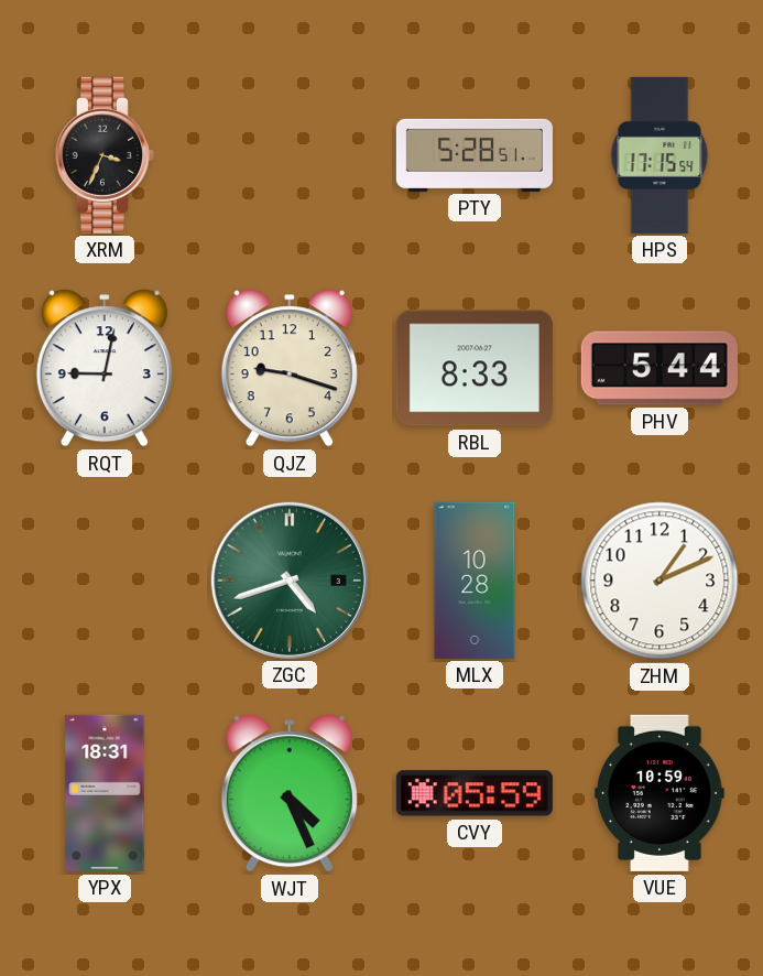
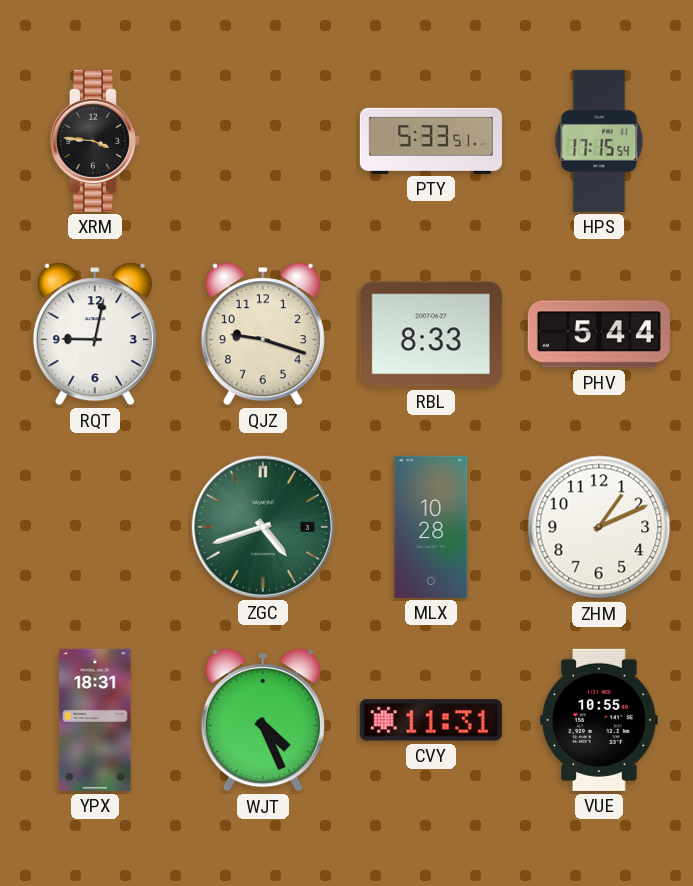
XRM: 3:34 -> 3:46 (95, 141)
PTY: 5:28 -> 5:33 (431, 141)
CVY: 05:59 -> 11:31 (431, 720)
VUE: 10:59 -> 10:55 (599, 720)
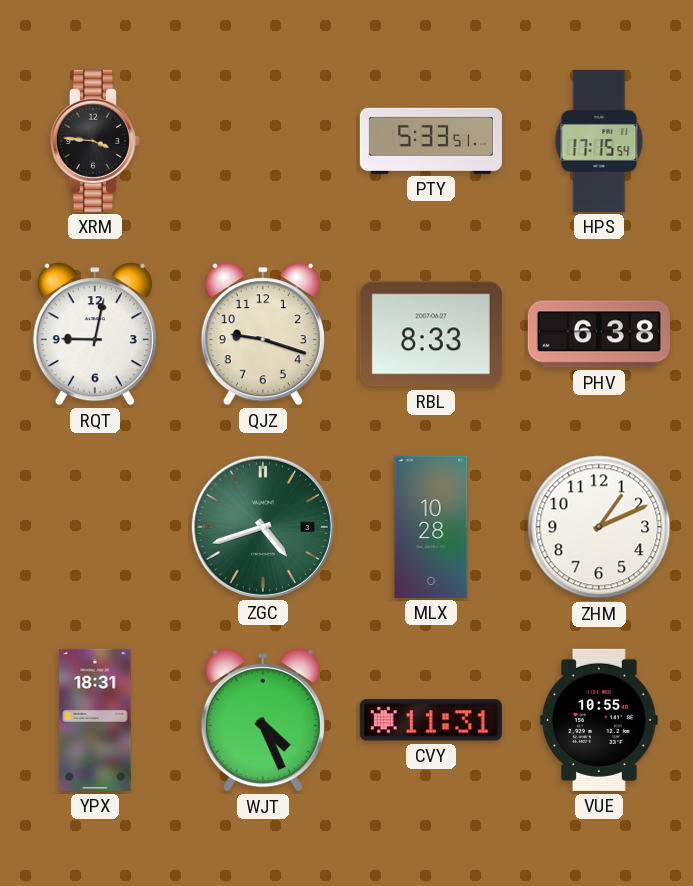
PHV: 5:44 -> 6:38 (599, 334)
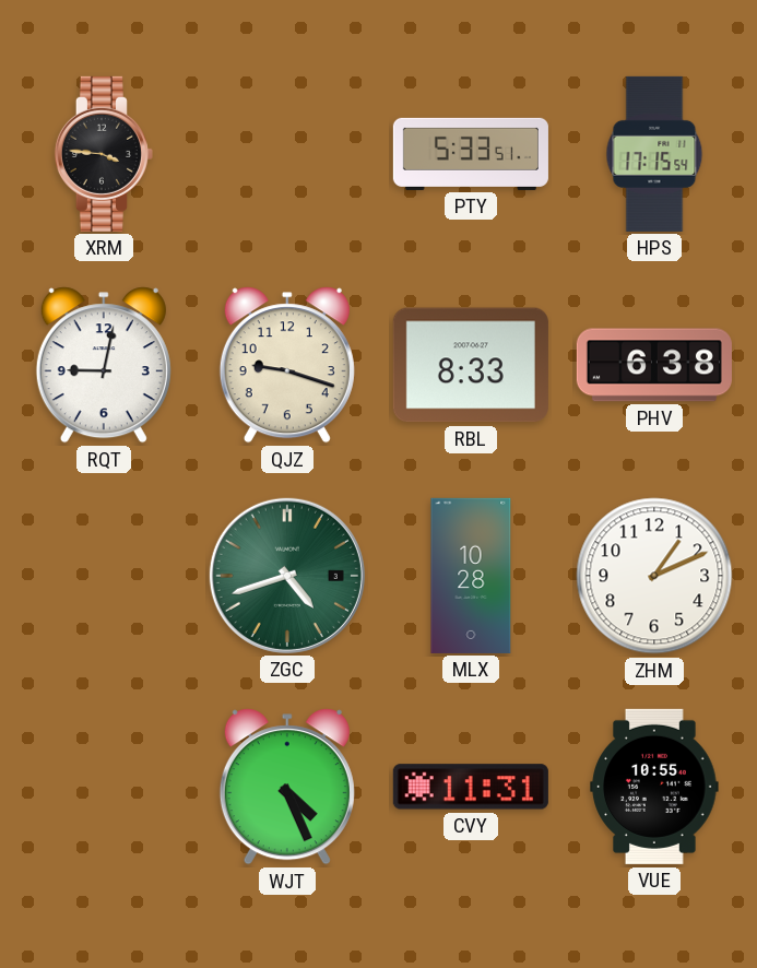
YPX: 18:31 -> none (95, 720)
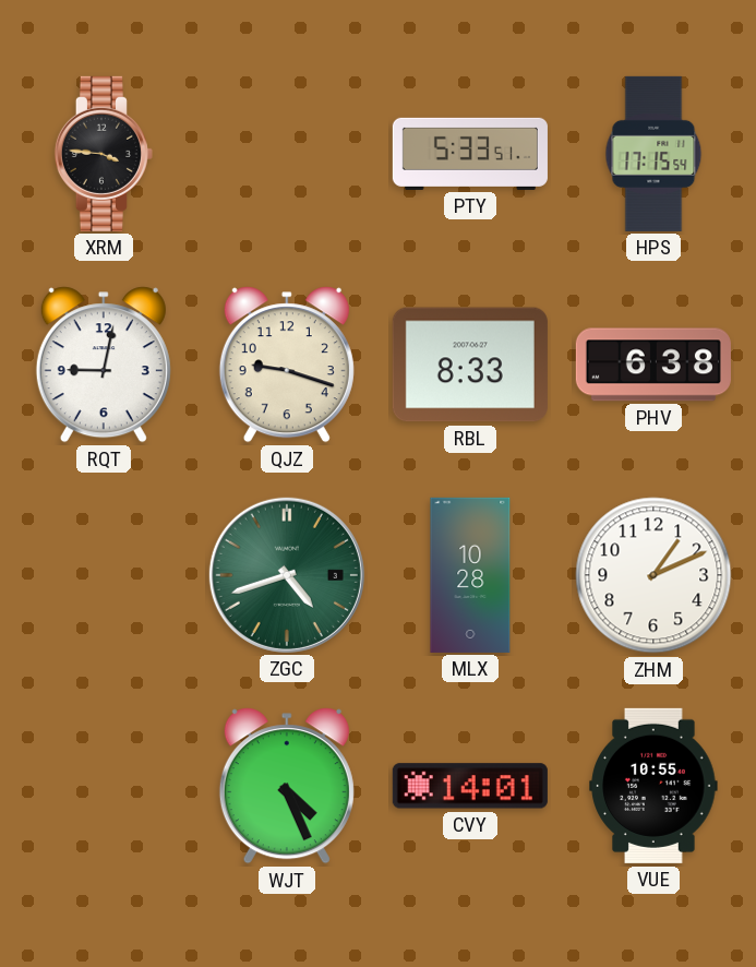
CVY: 11:31 -> 14:01 (470, 786)
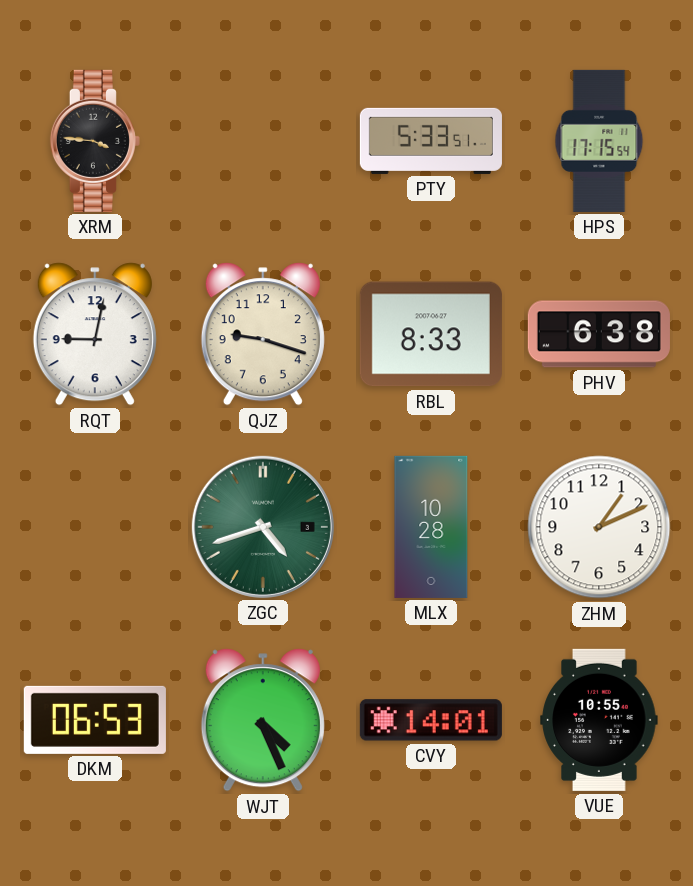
DKM: none -> 06:53 (95, 720)
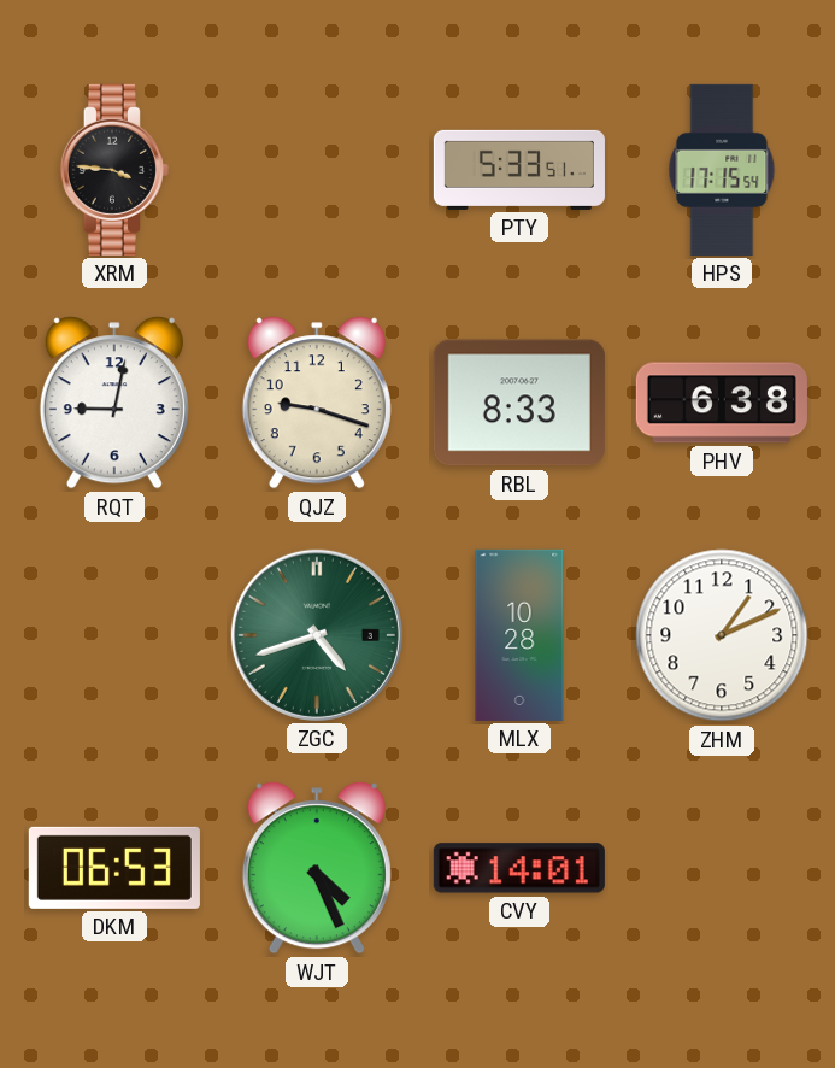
VUE: 10:55 -> none (599, 720)
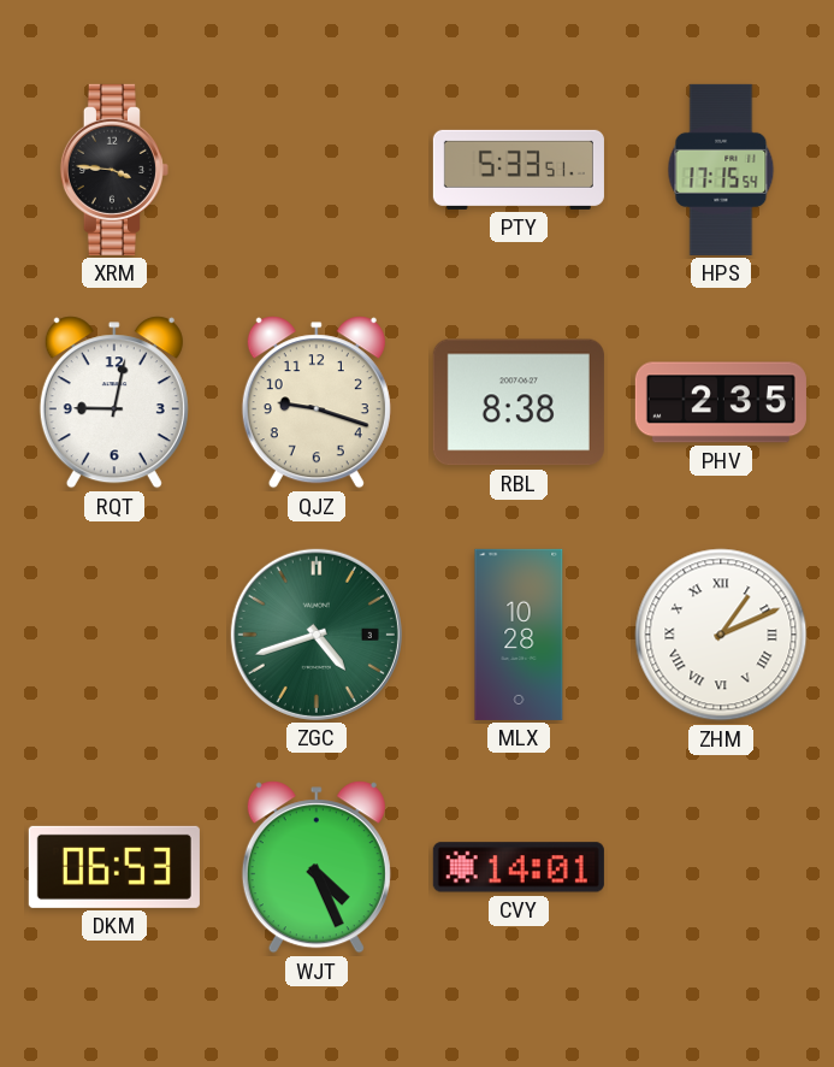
RBL: 8:33 -> 8:38 (519, 402)
PHV: 6:38 -> 2:35 (721, 402)
ZHM numerals: Arabic -> Roman (721, 635)
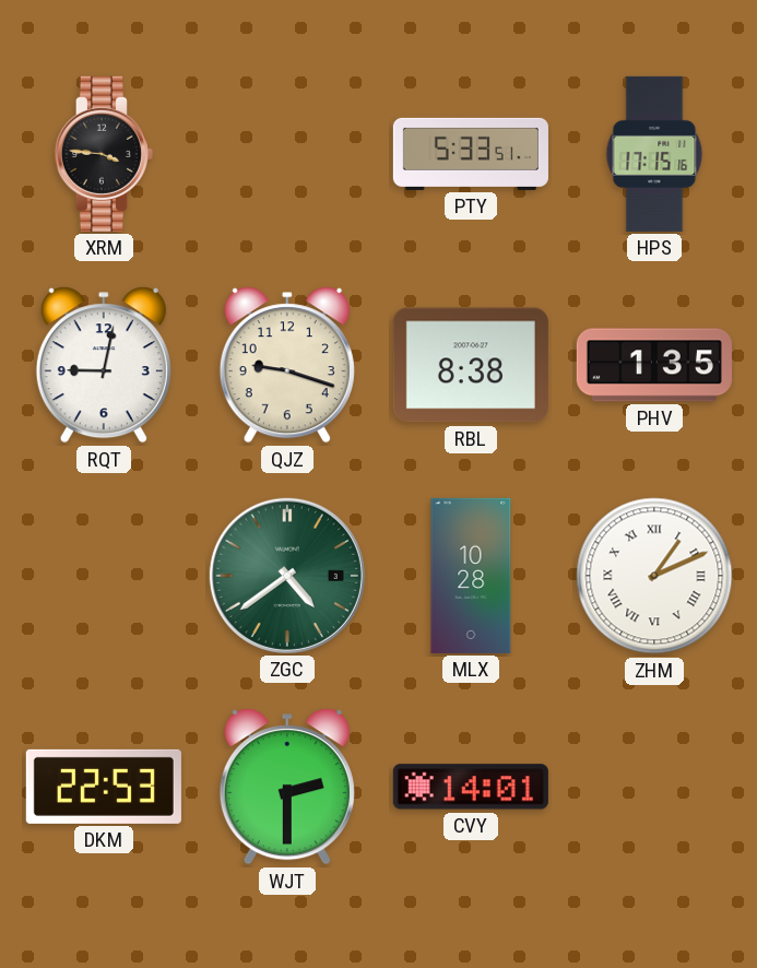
HPS: 17:15:54 -> 17:15:16 (654, 154)
PHV: 2:35 -> 1:35 (654, 365)
ZGC: 4:42 -> 4:39 (287, 576)
DKM: 06:53 -> 22:53 (104, 787)
WJT: 4:26 -> 2:30 (287, 787)
